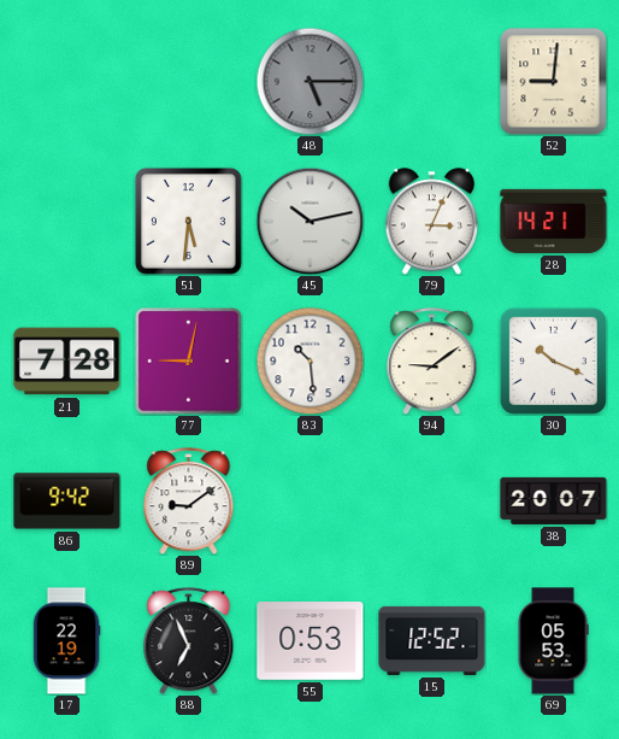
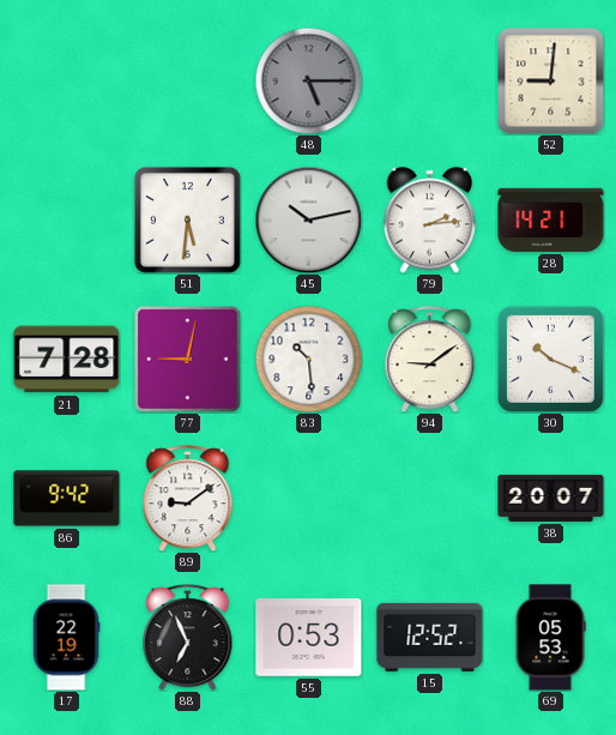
79: 3:04 -> 2:14 (429, 221)
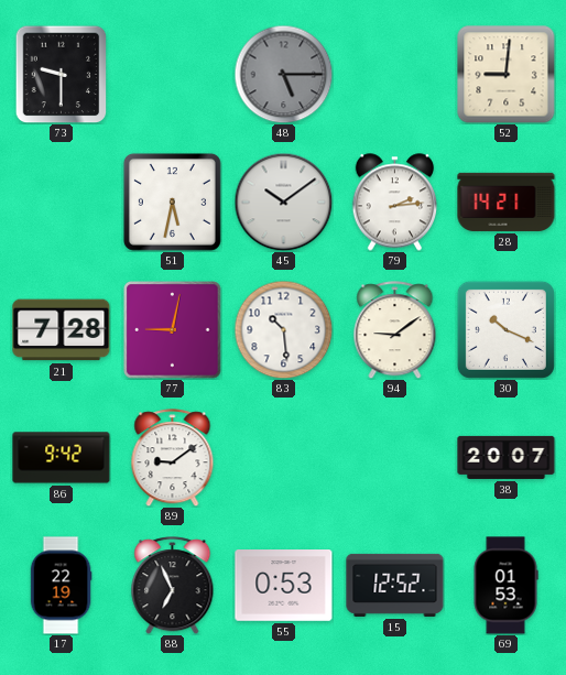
73: none -> 9:30 (62, 74)
51: 5:31 -> 5:32 (172, 202)
45: 10:13 -> 10:09 (283, 202)
69: 05:53 -> 01:53 (505, 586)
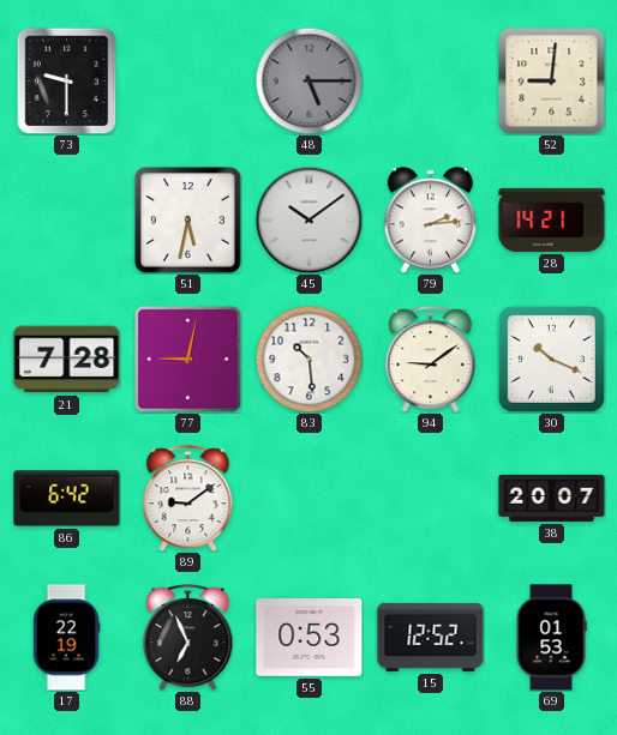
86: 9:42 -> 6:42 (67, 499)
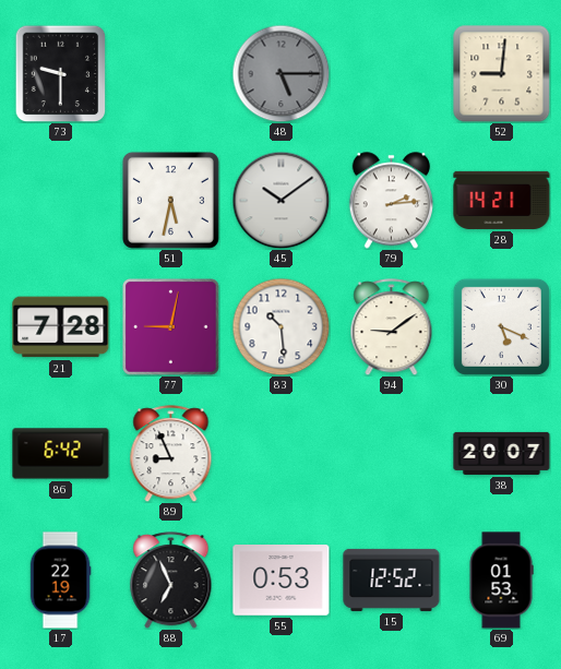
30: 10:19 -> 5:19 (501, 326)
89: 9:09 -> 8:56 (171, 454)
